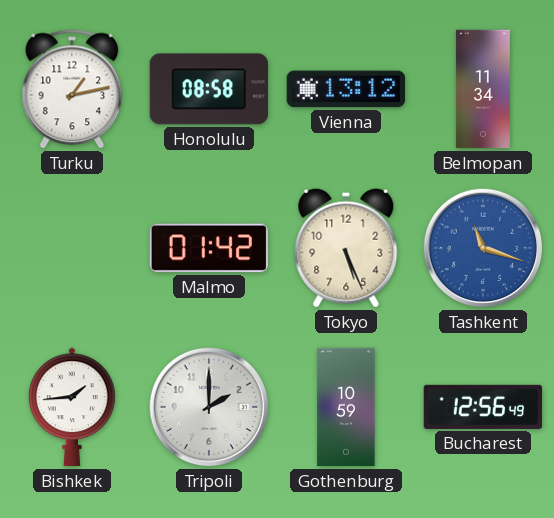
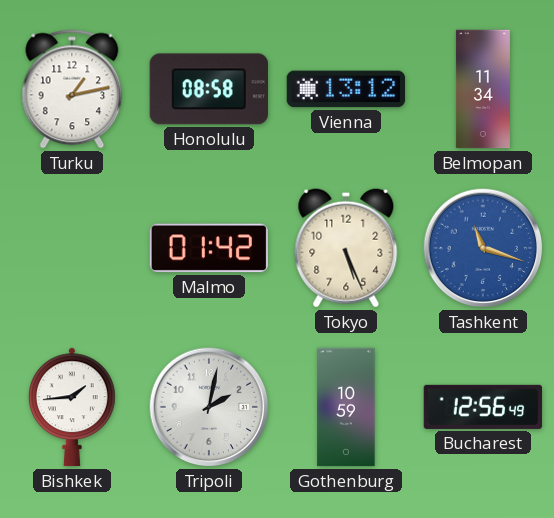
Tripoli: 2:00 -> 2:02 (209, 407)
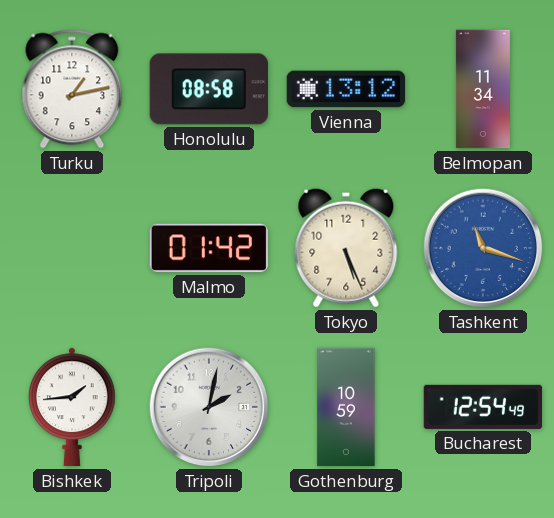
Bucharest: 12:56 -> 12:54 (483, 407)
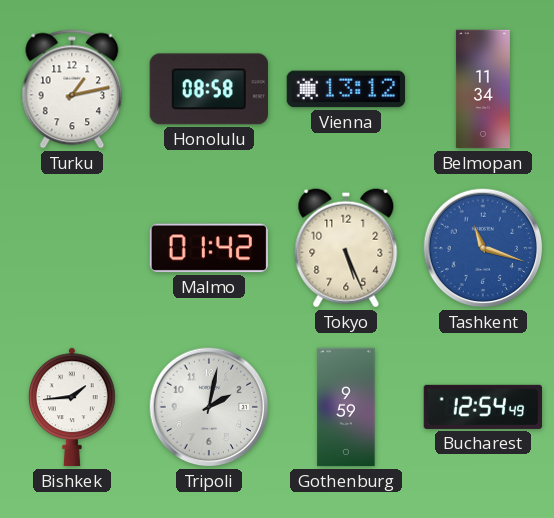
Gothenburg: 10:59 -> 9:59 (346, 407)
